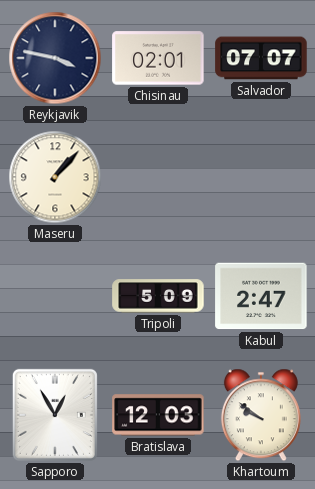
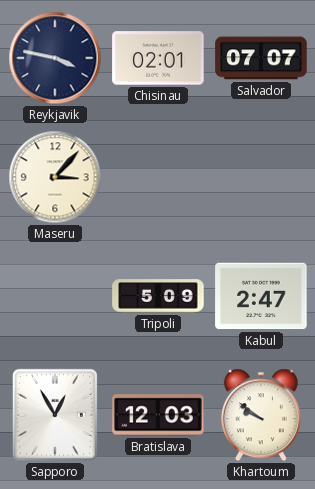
Maseru: 1:07 -> 3:07 (55, 177)
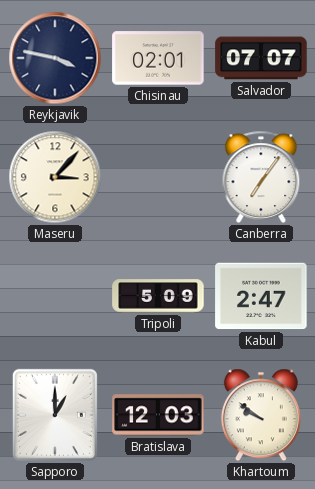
Canberra: none -> 7:06 (261, 177)
Sapporo: 12:55 -> 1:00 (55, 415)
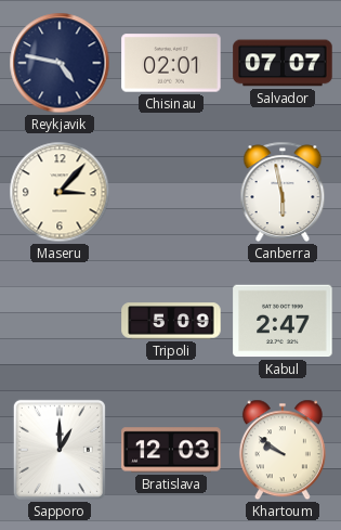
Reykjavik: 3:47 -> 4:47 (60, 63)
Canberra: 7:06 -> 5:58 (283, 192)
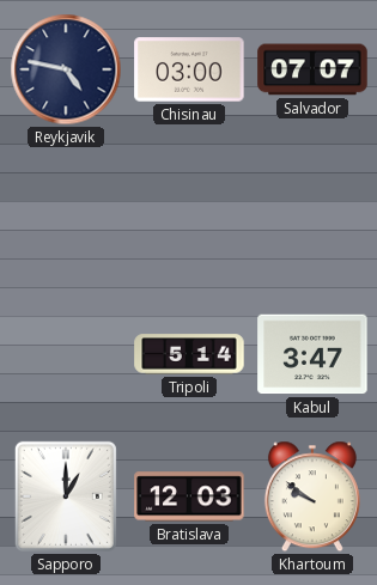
Chisinau: 02:01 -> 03:00 (189, 69)
Maseru: 3:07 -> none (60, 192)
Canberra: 5:58 -> none (283, 192)
Tripoli: 5:09 -> 5:14 (189, 354)
Kabul: 2:47 -> 3:47 (312, 354)
